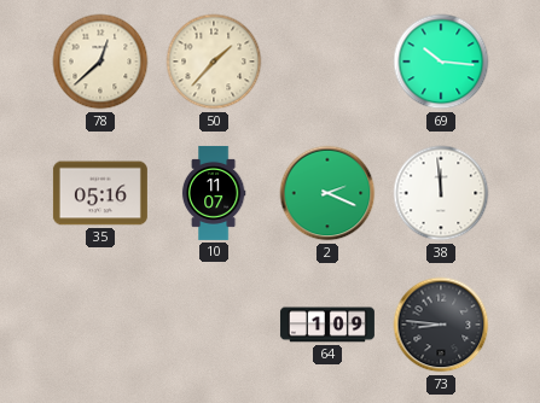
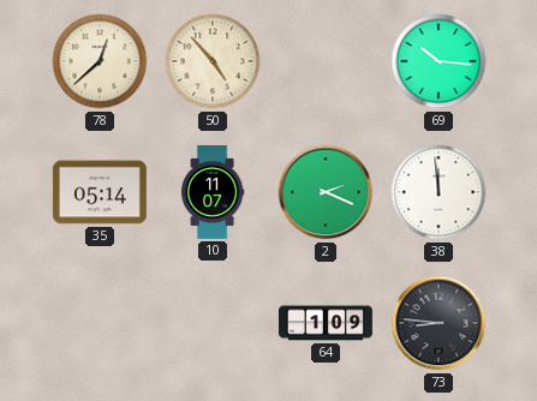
50: 1:37 -> 4:53 (213, 61)
35: 05:16 -> 05:14 (100, 192)
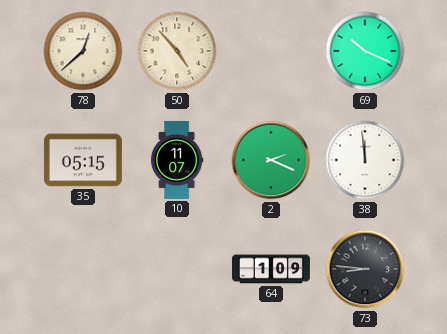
69: 10:16 -> 10:19 (365, 51)
35: 05:14 -> 05:15 (83, 160)
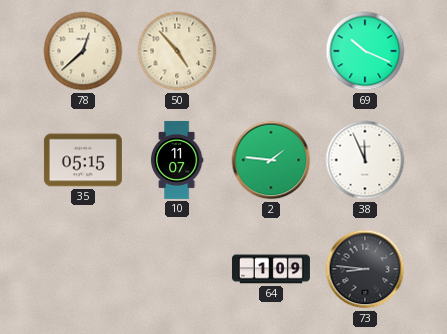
2: 2:19 -> 1:46 (271, 160)
38: 11:59 -> 11:56 (365, 160)
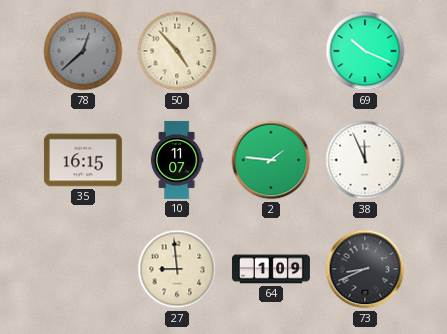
78 dial: cream -> grey (83, 51)
35: 05:15 -> 16:15 (83, 160)
27: none -> 8:59 (177, 269)
73: 8:46 -> 8:41 (365, 269)
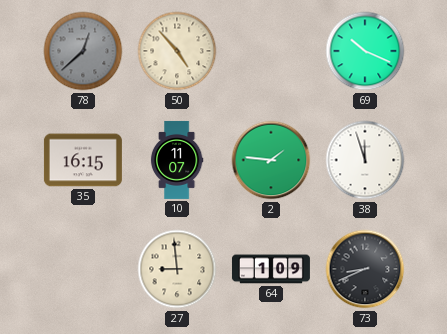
38: 11:56 -> 11:57 (365, 160)
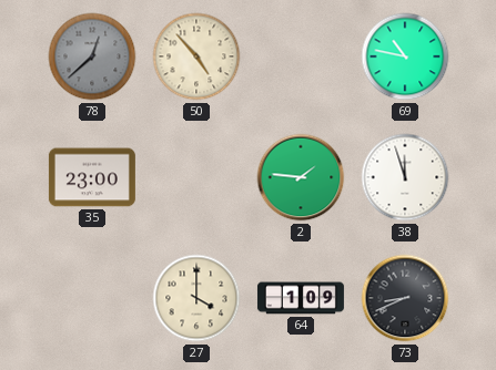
69: 10:19 -> 10:47 (405, 56)
35: 16:15 -> 23:00 (92, 177)
10: 11:07 -> none (177, 160)
27: 8:59 -> 4:00 (196, 298)
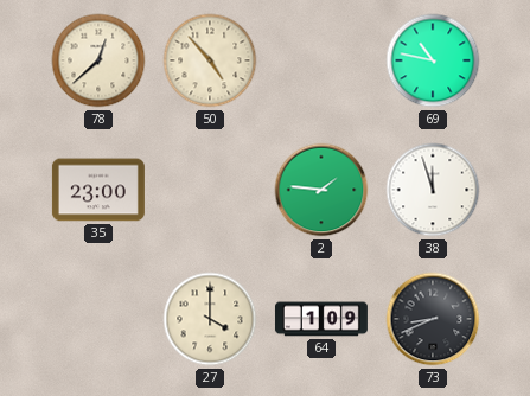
78 dial: grey -> cream (98, 60)
